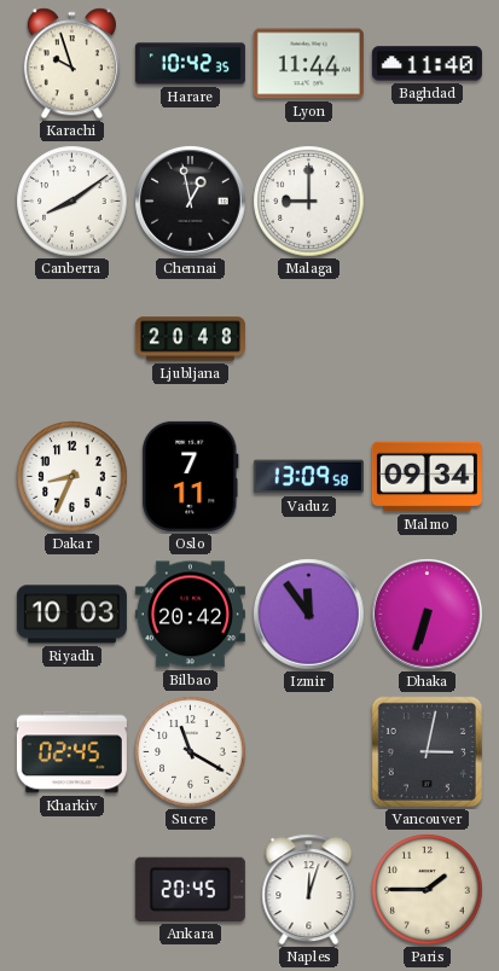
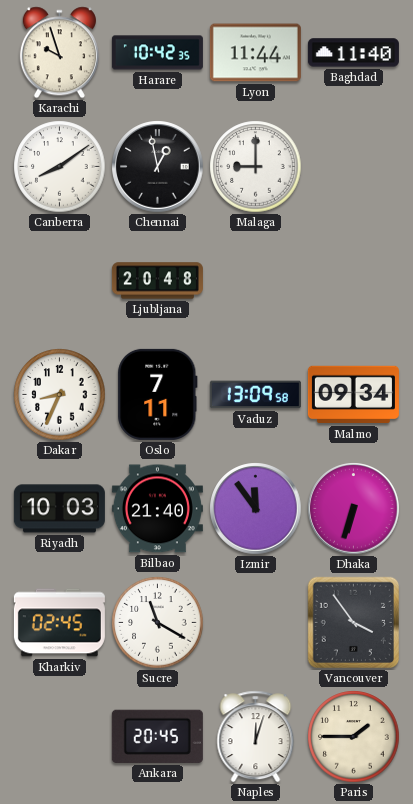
Bilbao: 20:42 -> 21:40 (157, 509)
Vancouver: 3:02 -> 3:54 (353, 622)
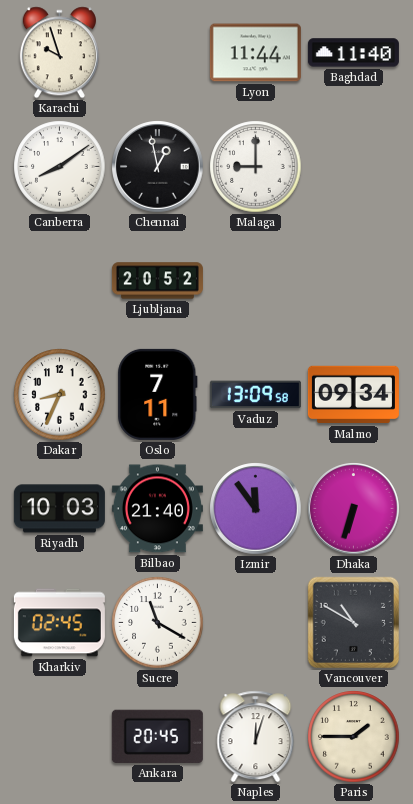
Harare: 10:42 -> none (157, 53)
Ljubljana: 20:48 -> 20:52 (157, 281)
Vancouver: 3:54 -> 10:50 (353, 622)
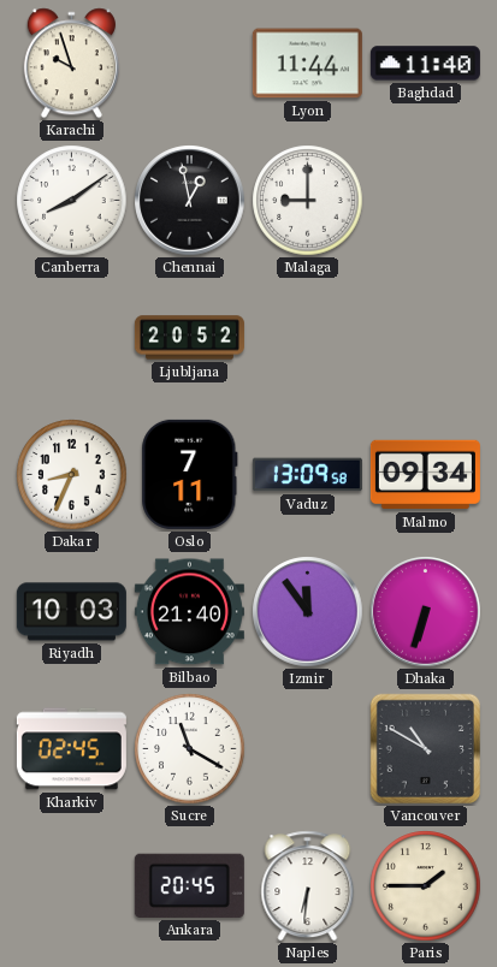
Naples: 12:03 -> 6:31 (308, 886)
